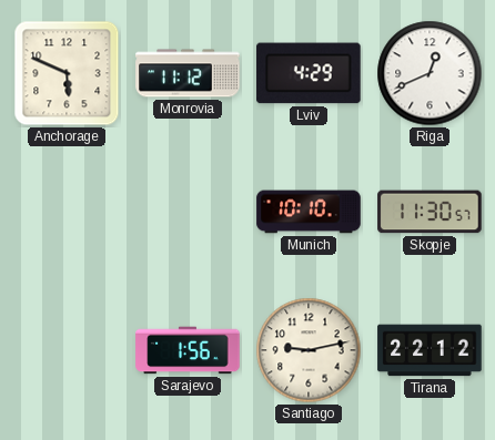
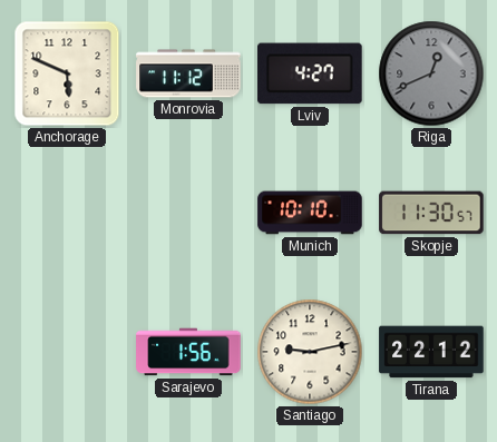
Lviv: 4:29 -> 4:27 (311, 73)
Riga dial: white -> grey (431, 73)
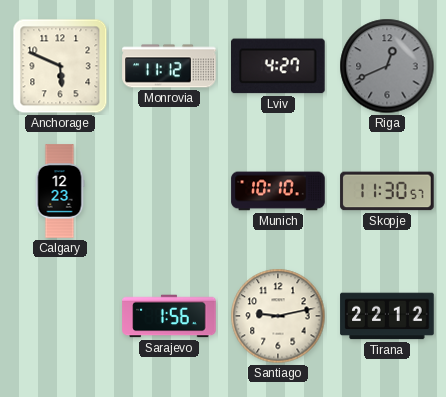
Calgary: none -> 12:23 (60, 191)
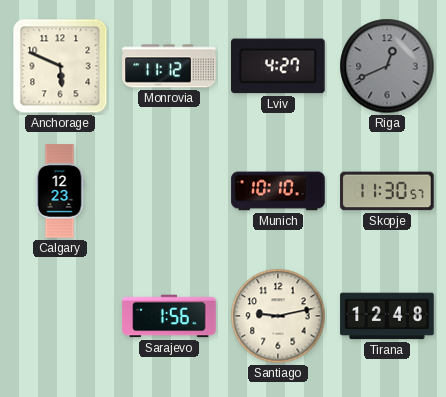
Tirana: 22:12 -> 12:48 (387, 316)
